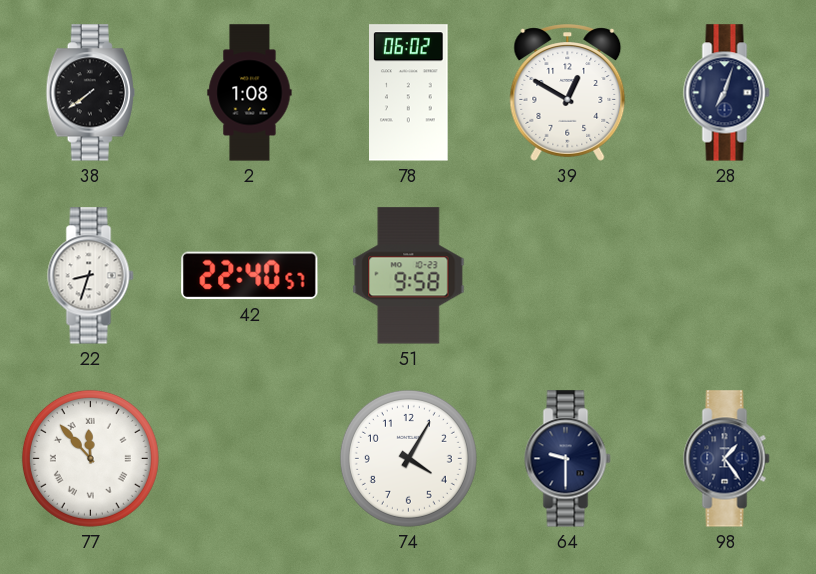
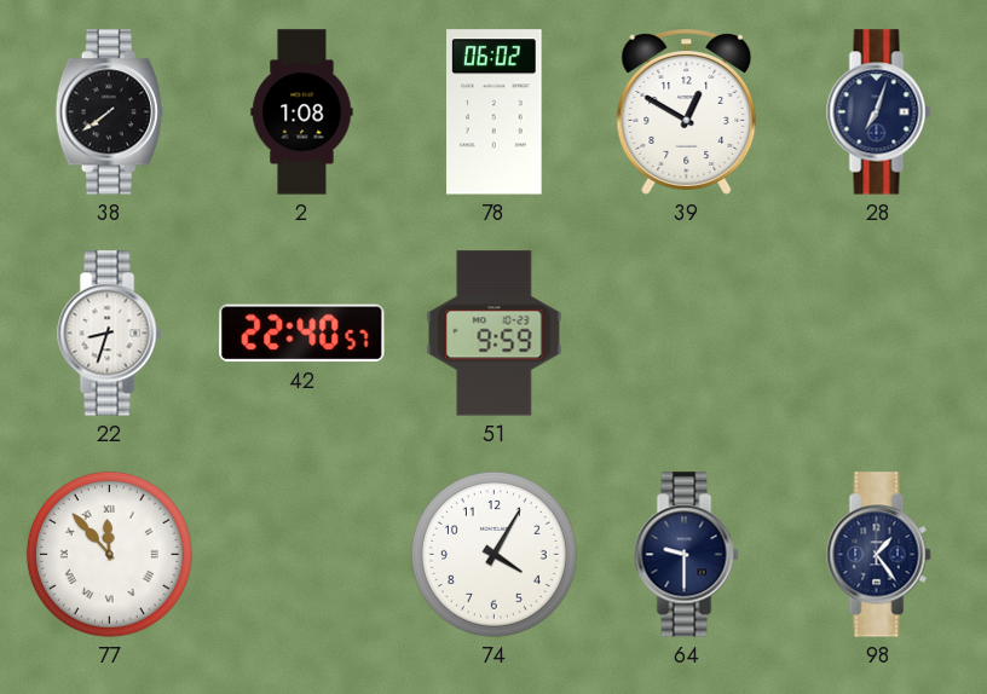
51: 9:58 -> 9:59 (495, 334)
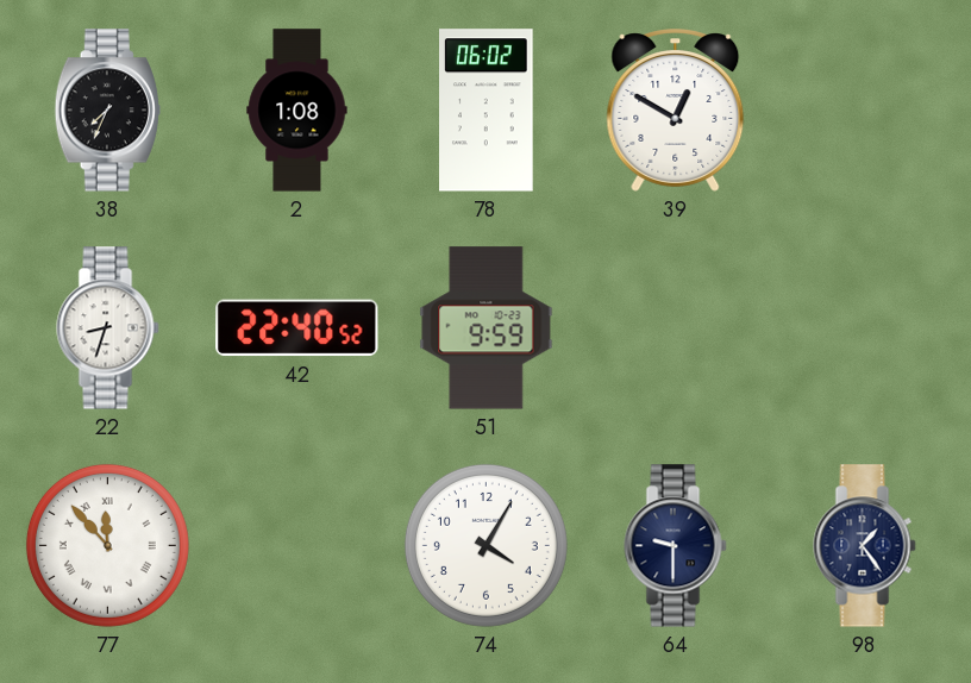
38: 7:39 -> 7:34 (107, 111)
28: 7:03 -> none (879, 112)
42: 22:40:57 -> 22:40:52 (297, 328)
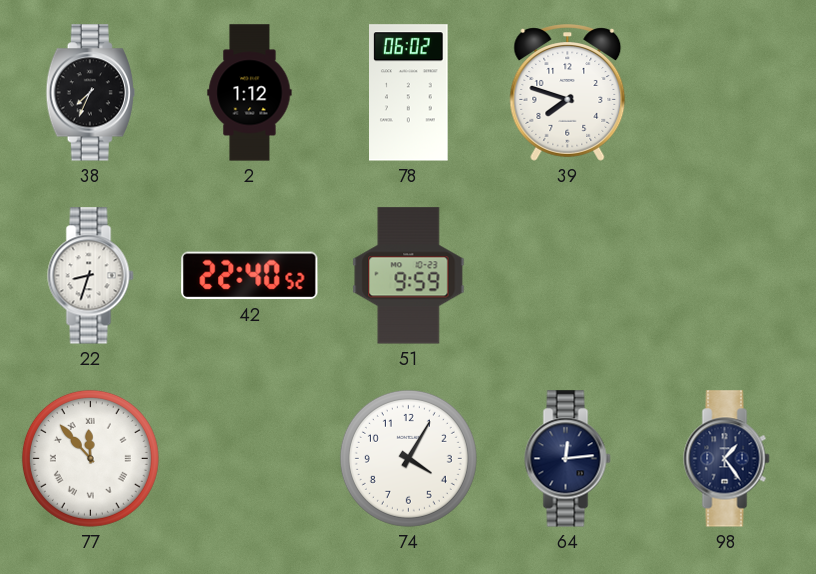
2: 1:08 -> 1:12 (250, 93)
39: 12:50 -> 7:48 (568, 93)
64: 9:30 -> 12:14 (568, 459)
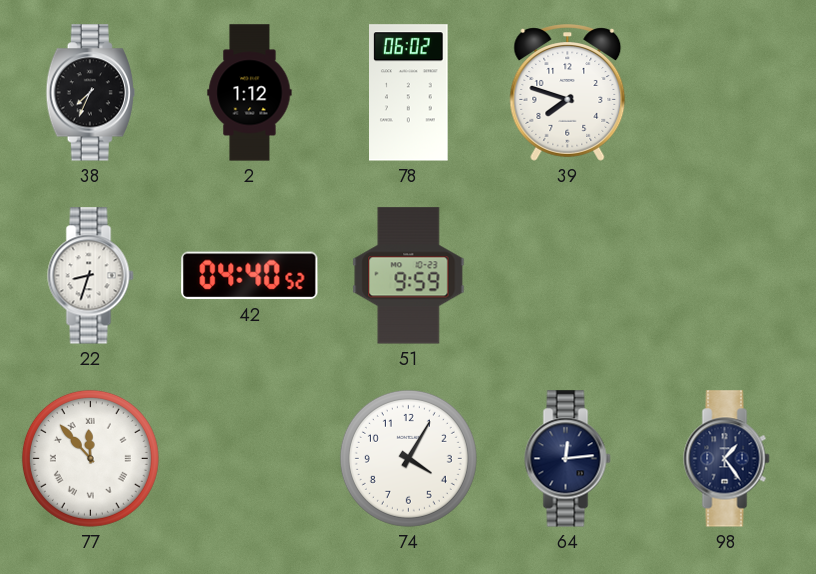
42: 22:40 -> 04:40 (250, 276)
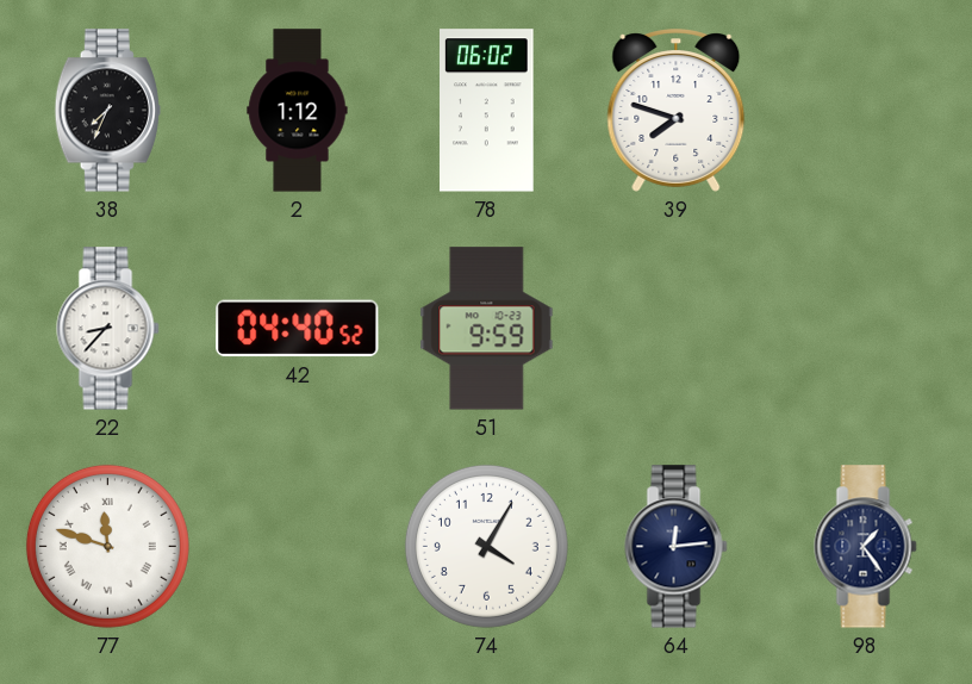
22: 8:33 -> 8:37 (108, 329)
77: 11:53 -> 11:48 (107, 546)
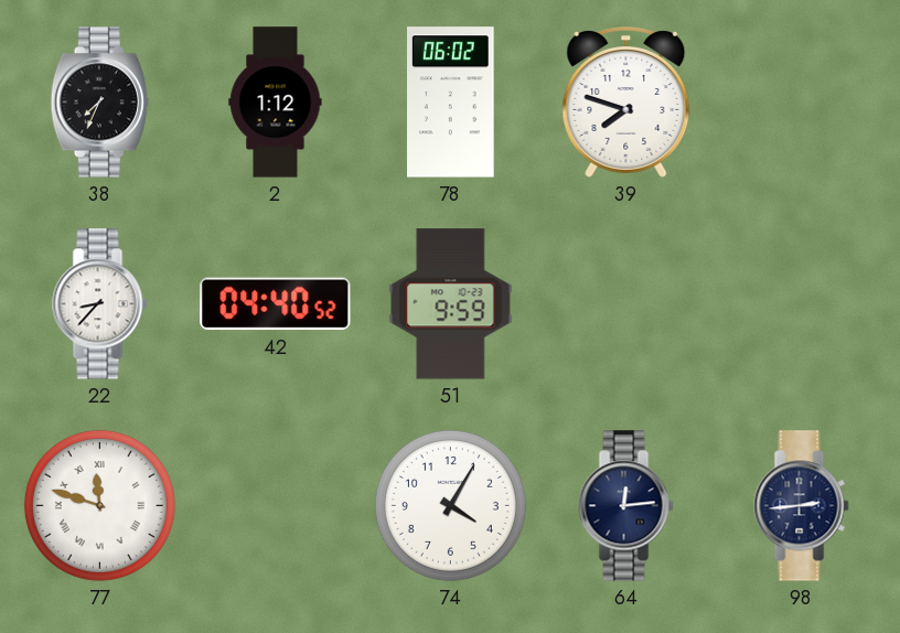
98: 1:24 -> 2:44 (802, 506)
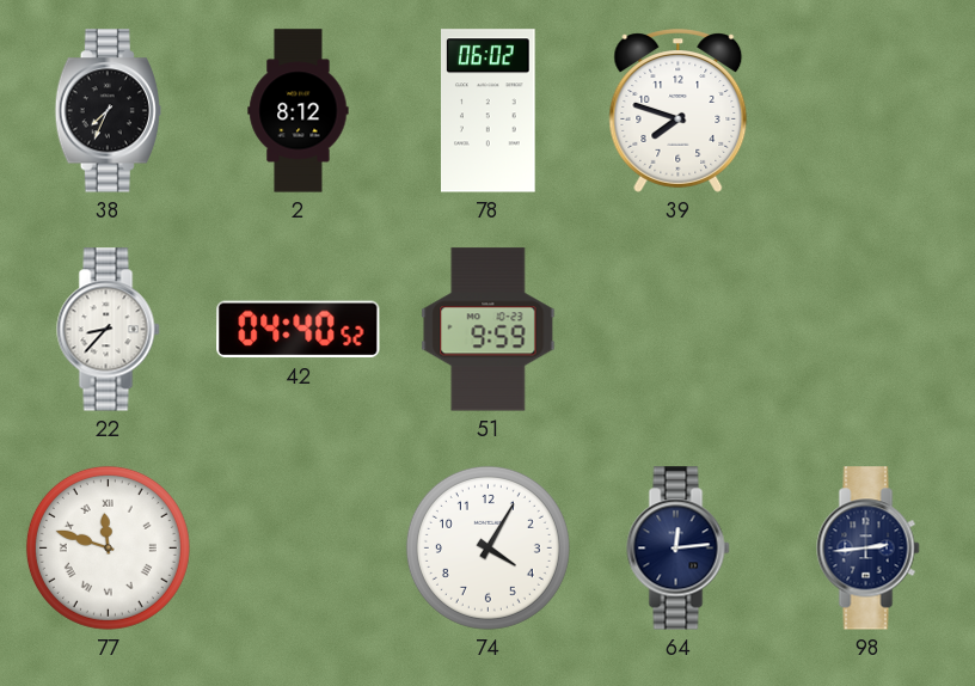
2: 1:12 -> 8:12 (299, 111)
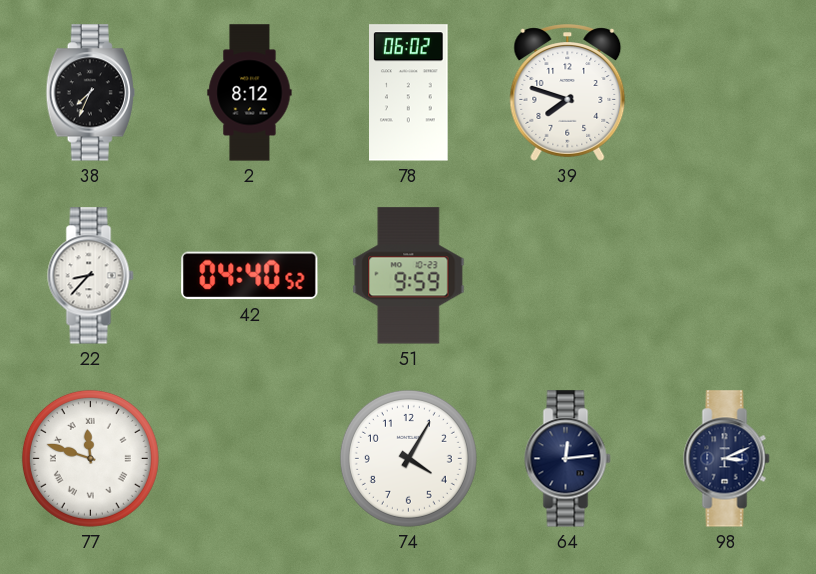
98: 2:44 -> 3:11 (727, 459)
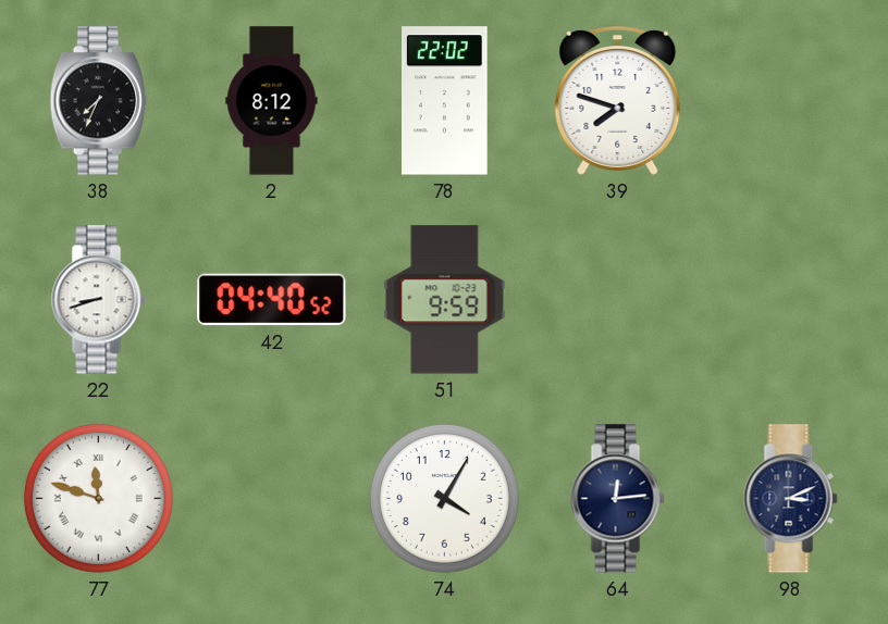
78: 06:02 -> 22:02 (445, 101)
22: 8:37 -> 8:42 (99, 300)
